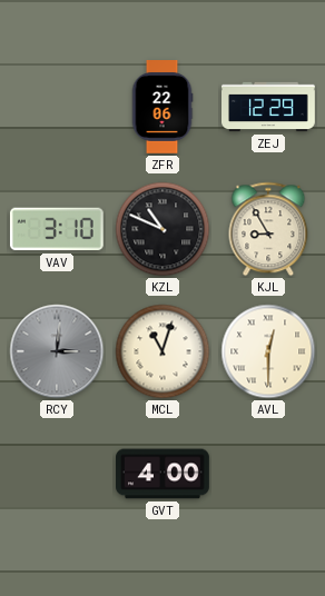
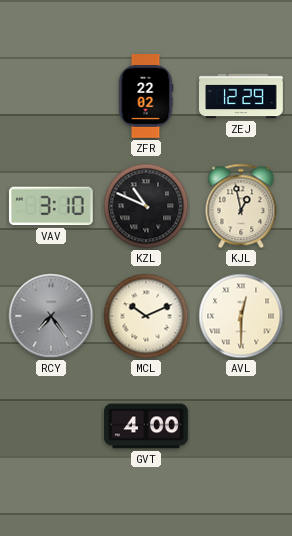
ZFR: 22:06 -> 22:02 (146, 97)
KJL: 8:55 -> 12:58 (241, 206)
RCY: 3:01 -> 7:24 (51, 316)
MCL: 11:03 -> 10:11 (146, 316)
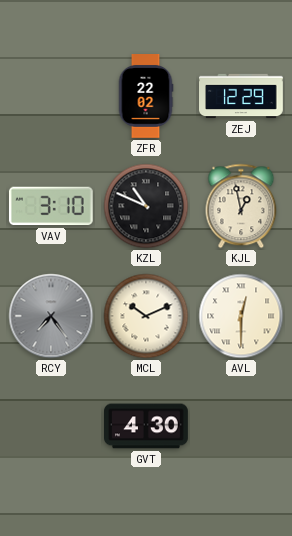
GVT: 4:00 -> 4:30 (147, 426)
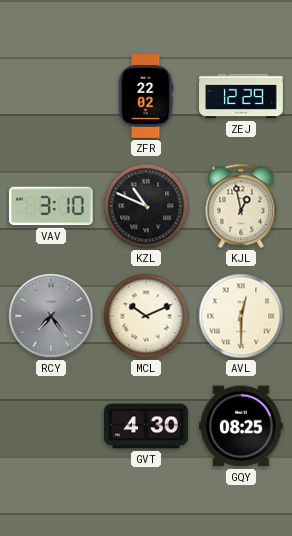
GQY: none -> 08:25 (241, 426)
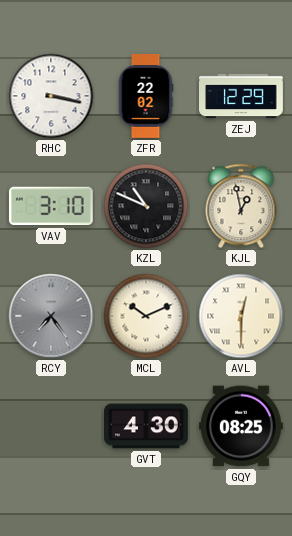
RHC: none -> 3:17 (51, 96)
